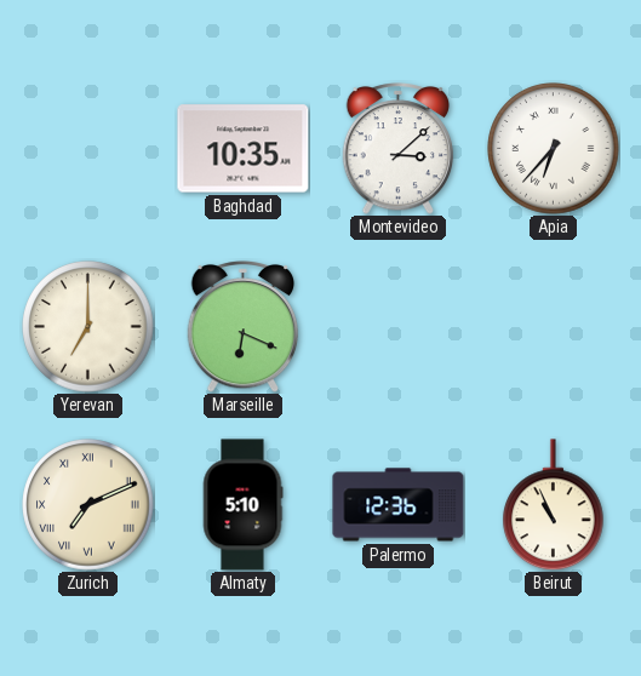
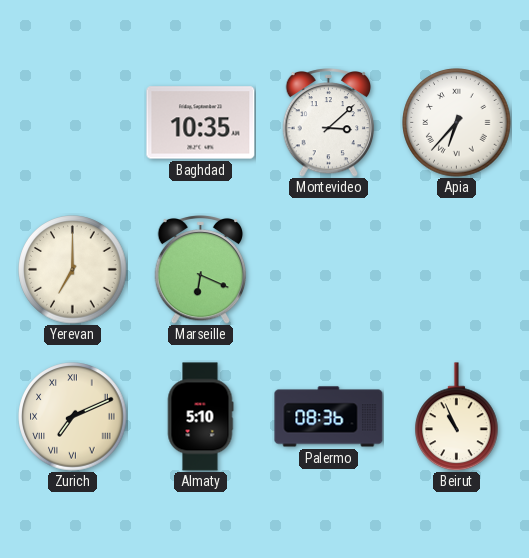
Palermo: 12:36 -> 08:36 (329, 417)
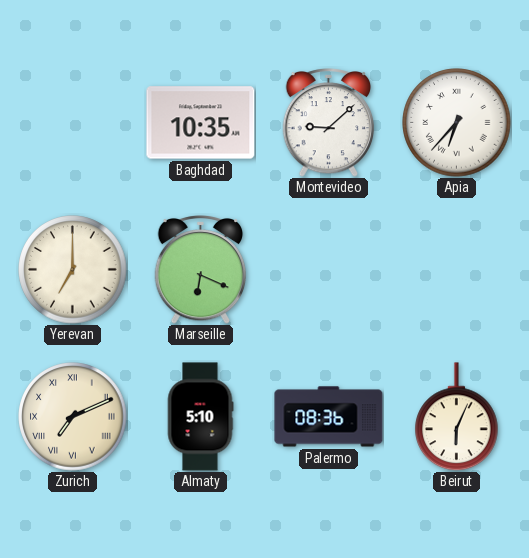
Montevideo: 3:08 -> 9:08 (329, 123)
Beirut: 10:56 -> 6:04 (457, 417)
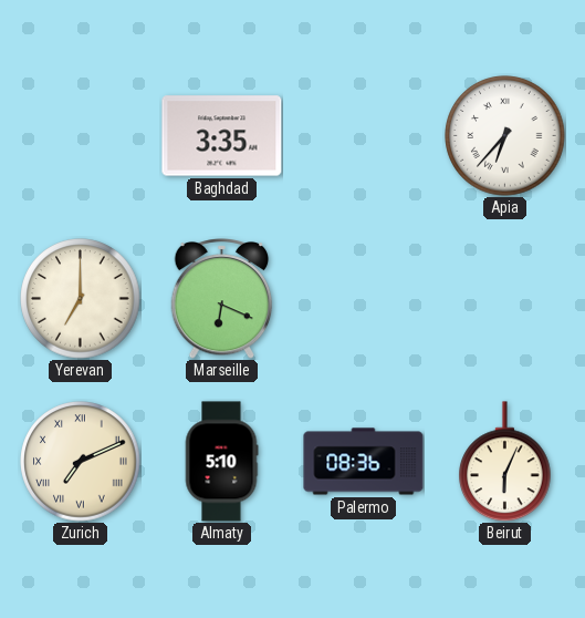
Baghdad: 10:35 -> 3:35 (222, 136)
Montevideo: 9:08 -> none (329, 123)
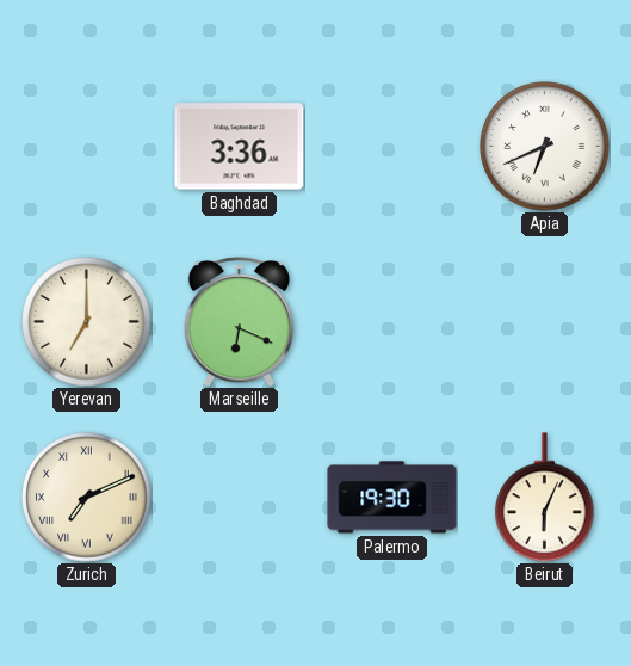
Baghdad: 3:35 -> 3:36 (240, 147)
Apia: 6:37 -> 6:41 (545, 147)
Almaty: 5:10 -> none (221, 462)
Palermo: 08:36 -> 19:30 (392, 498)
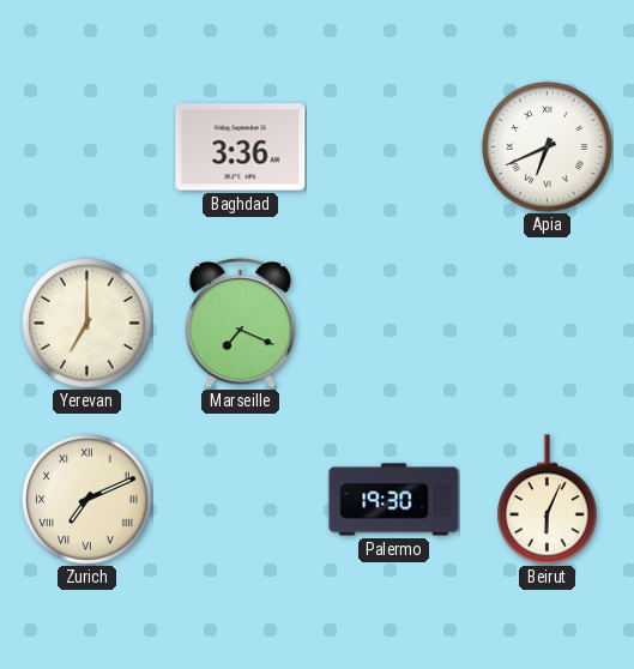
Marseille: 6:19 -> 7:19 (241, 324)
